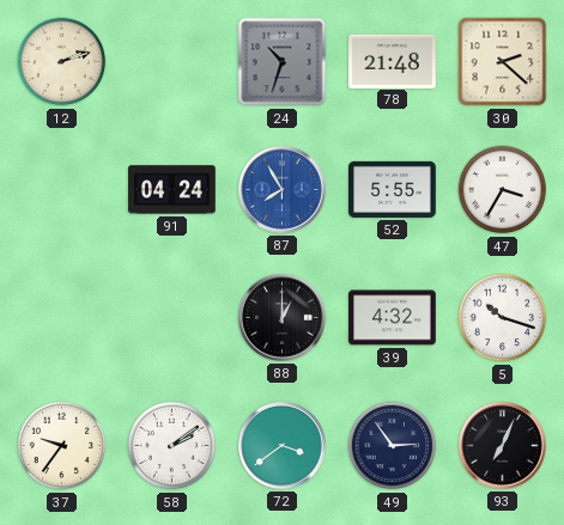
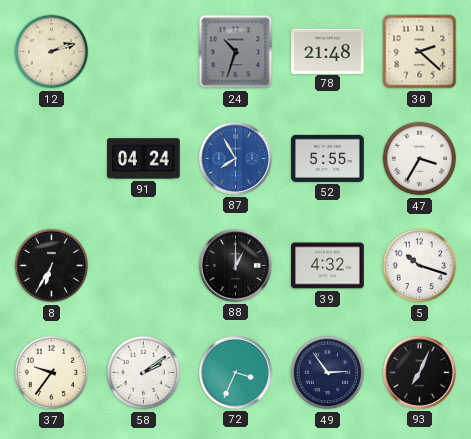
8: none -> 6:35 (52, 266)
72: 3:39 -> 3:34 (235, 372)
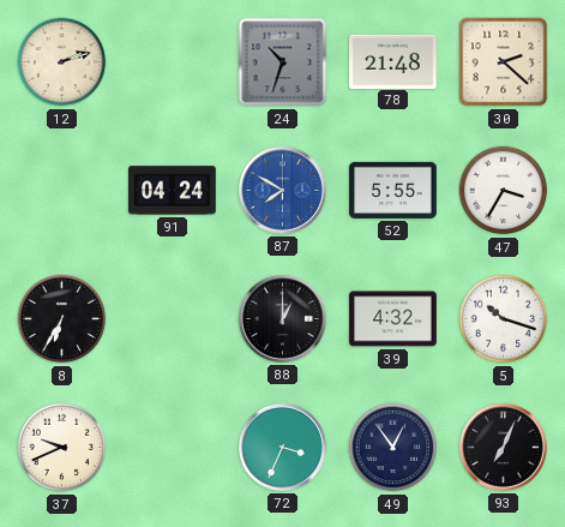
87: 7:55 -> 7:50 (282, 190)
37: 9:36 -> 9:41 (62, 448)
58: 2:09 -> none (144, 373)
49: 2:54 -> 12:54 (393, 448)
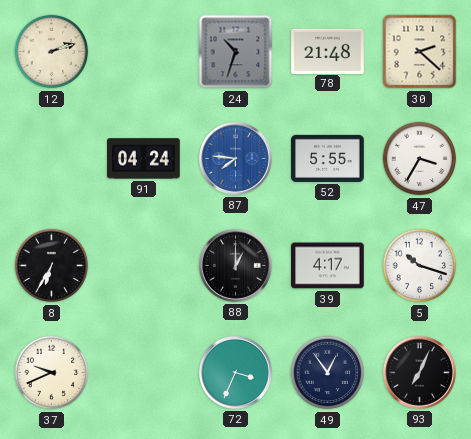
87: 7:50 -> 7:46 (235, 158)
39: 4:32 -> 4:17 (328, 266)
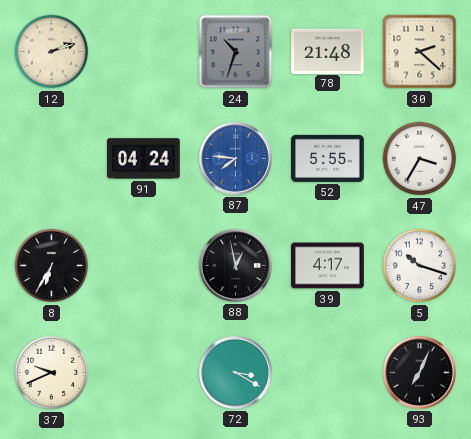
88: 1:00 -> 12:58 (235, 265)
72: 3:34 -> 3:20 (235, 372)
49: 12:54 -> none (328, 373)
